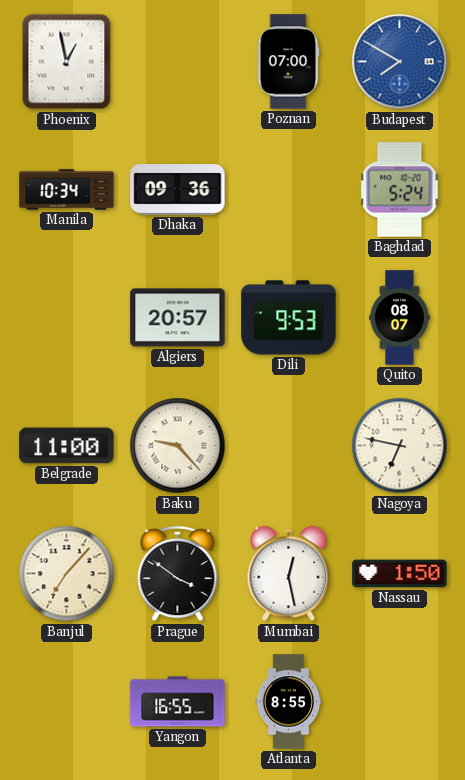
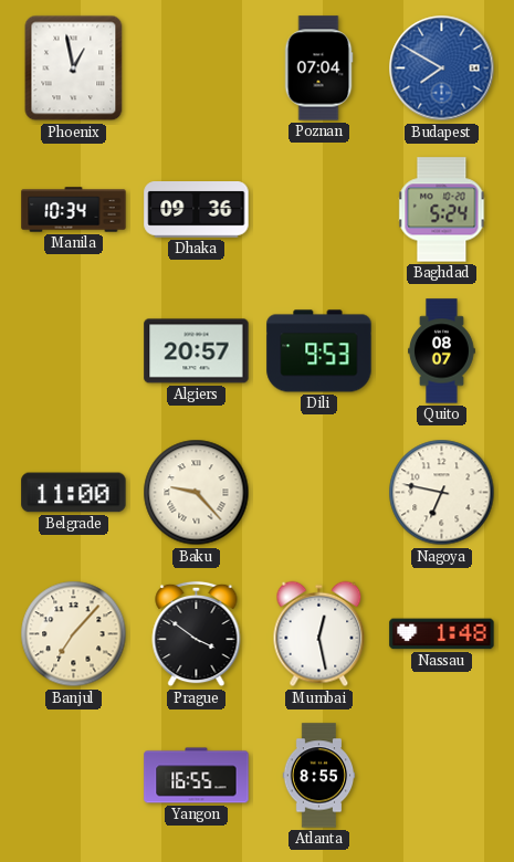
Poznan: 07:00 -> 07:04 (318, 69)
Nassau: 1:50 -> 1:48 (442, 634)
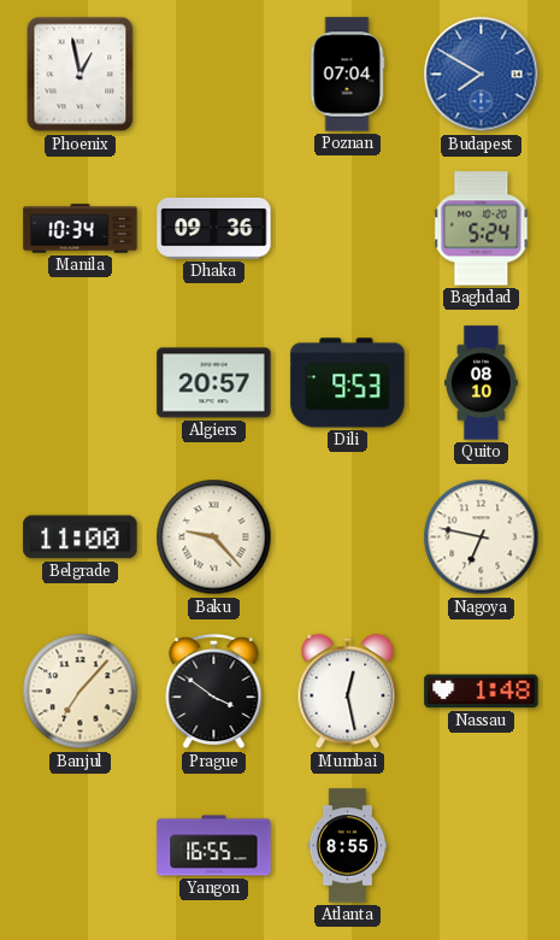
Quito: 08:07 -> 08:10 (482, 383)
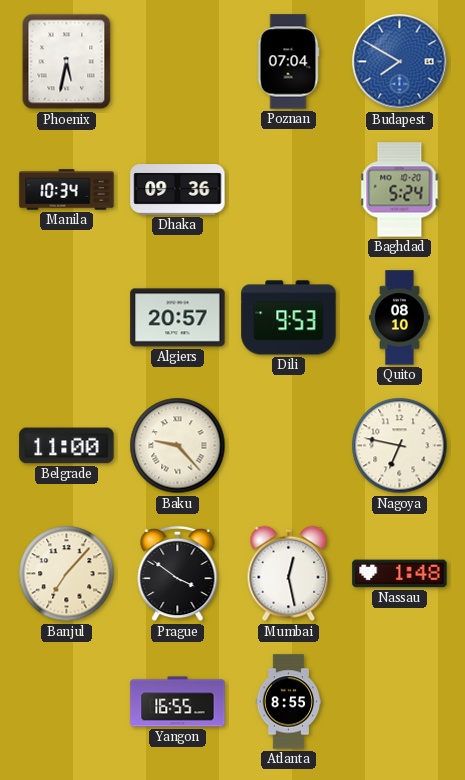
Phoenix: 12:58 -> 5:32 (67, 62)
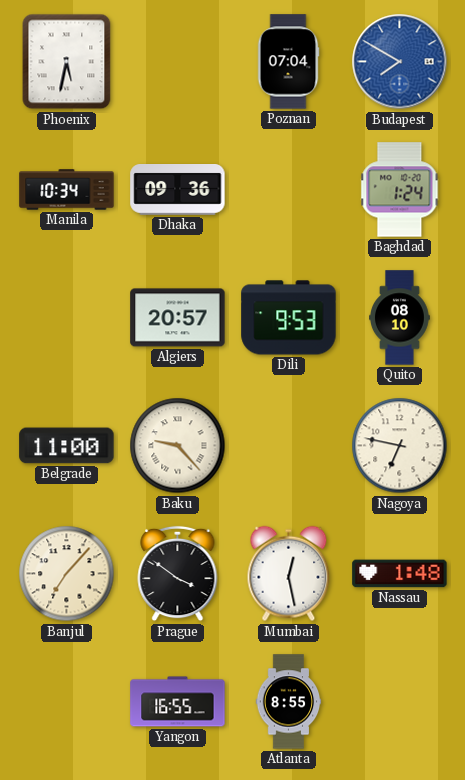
Baghdad: 5:24 -> 1:24 (400, 190)
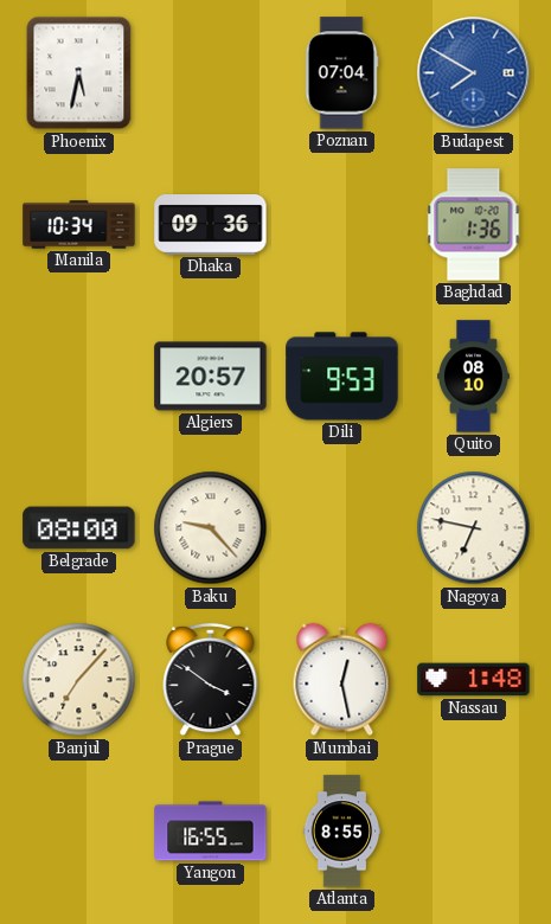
Baghdad: 1:24 -> 1:36 (474, 225)
Belgrade: 11:00 -> 08:00 (79, 528)
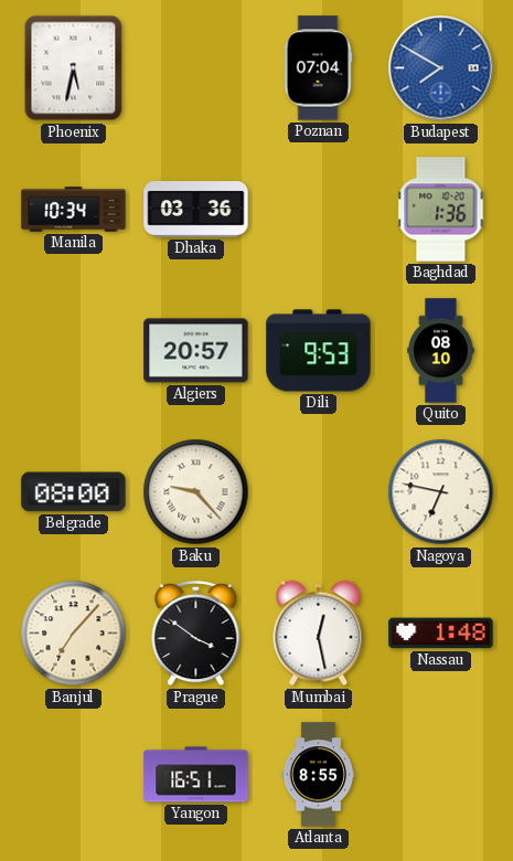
Dhaka: 09:36 -> 03:36 (196, 210)
Yangon: 16:55 -> 16:51 (196, 775)
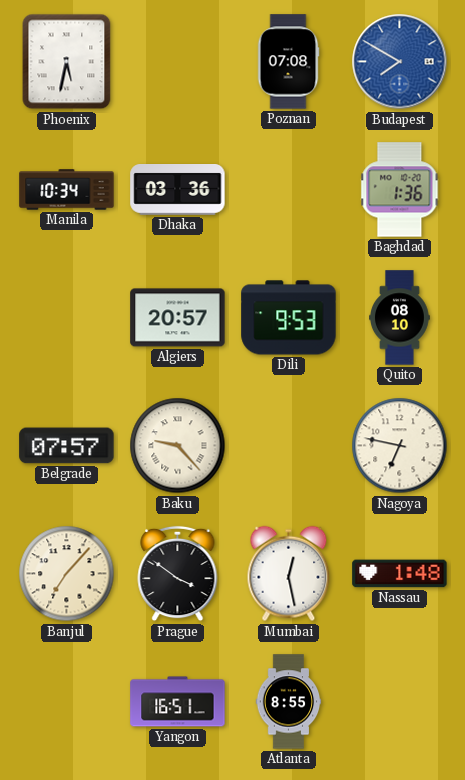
Poznan: 07:04 -> 07:08 (288, 62)
Belgrade: 08:00 -> 07:57 (67, 446)
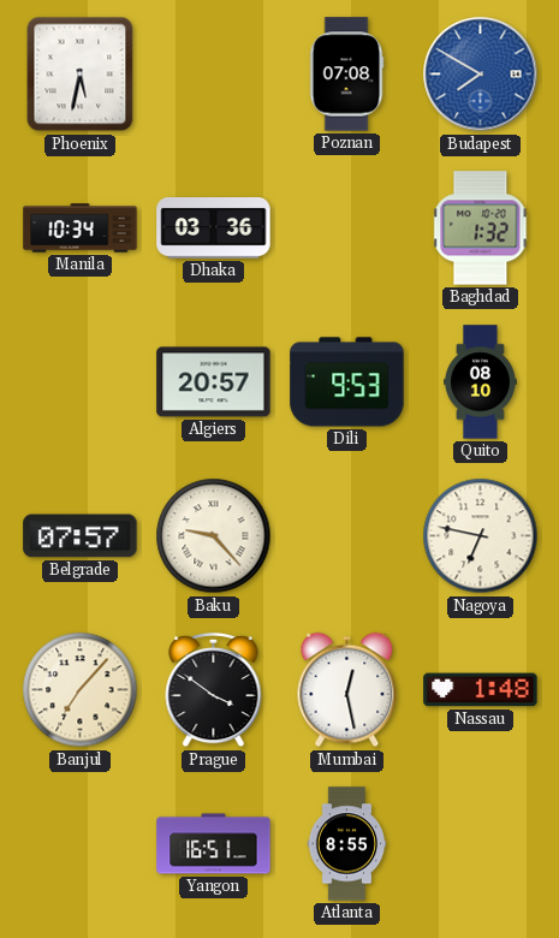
Baghdad: 1:36 -> 1:32 (481, 228)
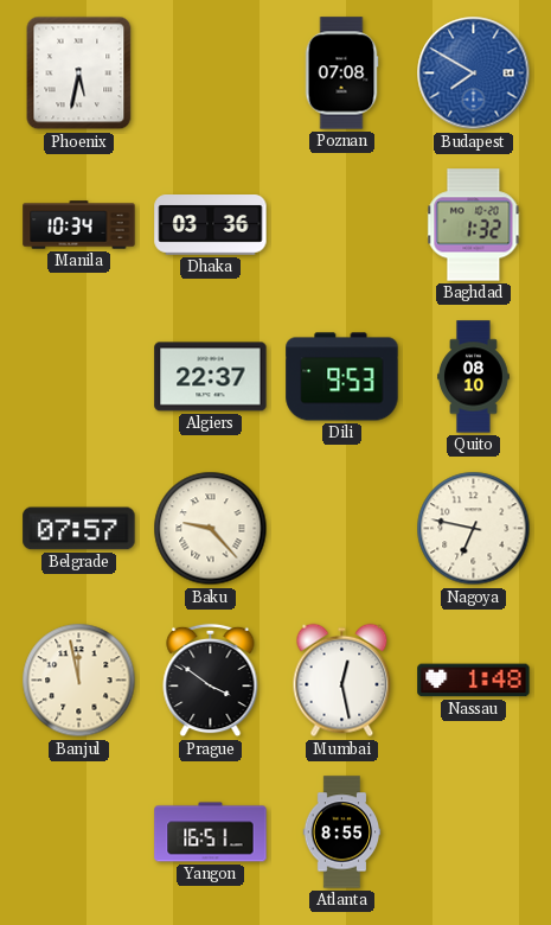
Algiers: 20:57 -> 22:37 (211, 377)
Banjul: 7:07 -> 11:58 (79, 681)
